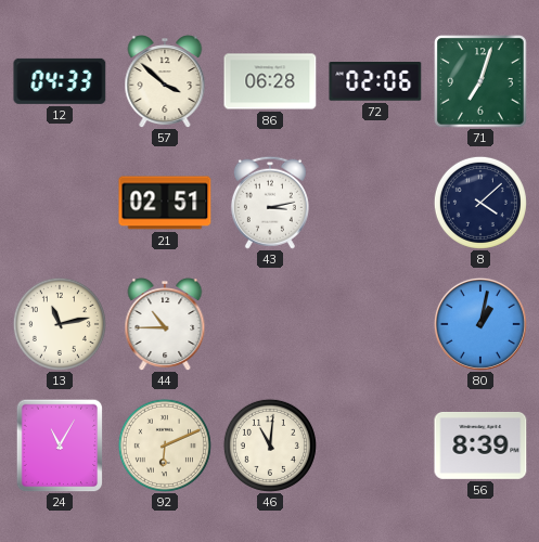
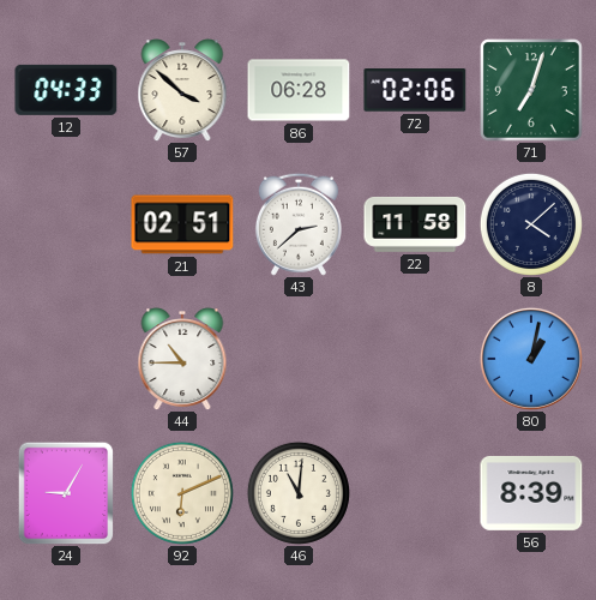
43: 3:13 -> 2:38 (299, 224)
22: none -> 11:58 (415, 224)
13: 11:13 -> none (60, 324)
24: 11:05 -> 9:05 (66, 493)
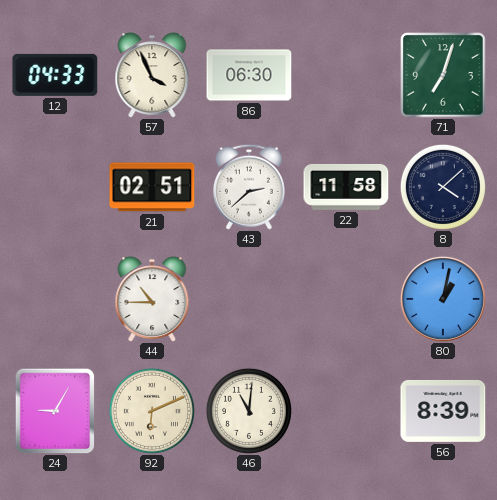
57: 3:52 -> 3:56 (152, 75)
86: 06:28 -> 06:30 (249, 75)
72: 02:06 -> none (415, 90)
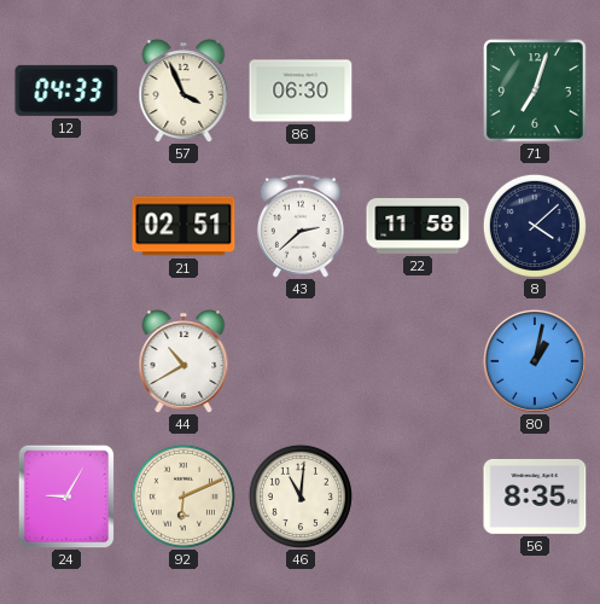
44: 10:45 -> 10:40 (184, 361)
56: 8:39 -> 8:35 (535, 496)
